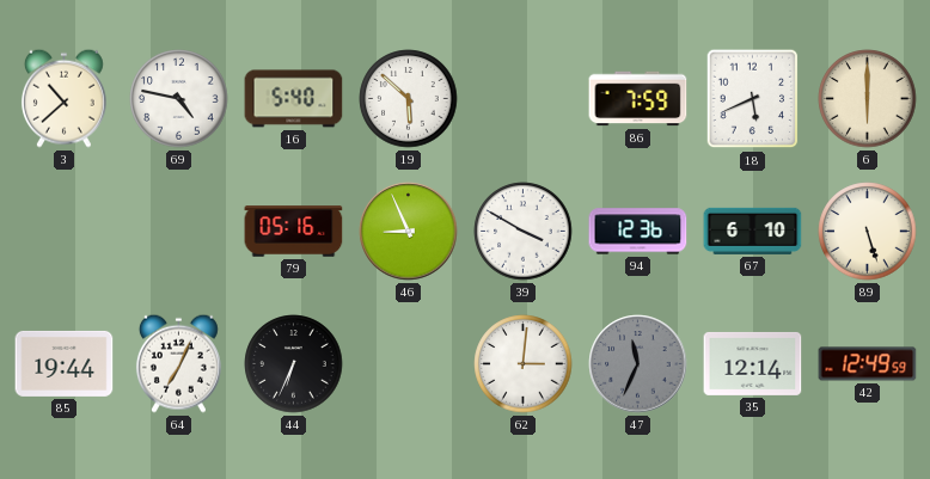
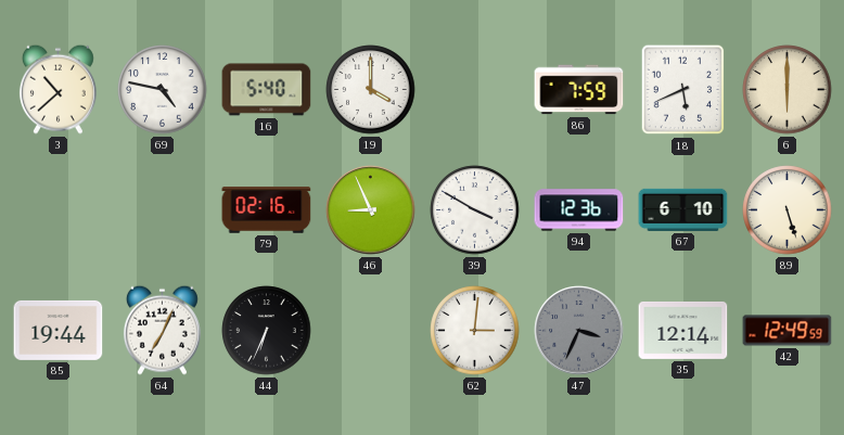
19: 5:52 -> 4:00 (371, 90)
79: 05:16 -> 02:16 (267, 210)
47: 11:34 -> 3:34 (579, 331)
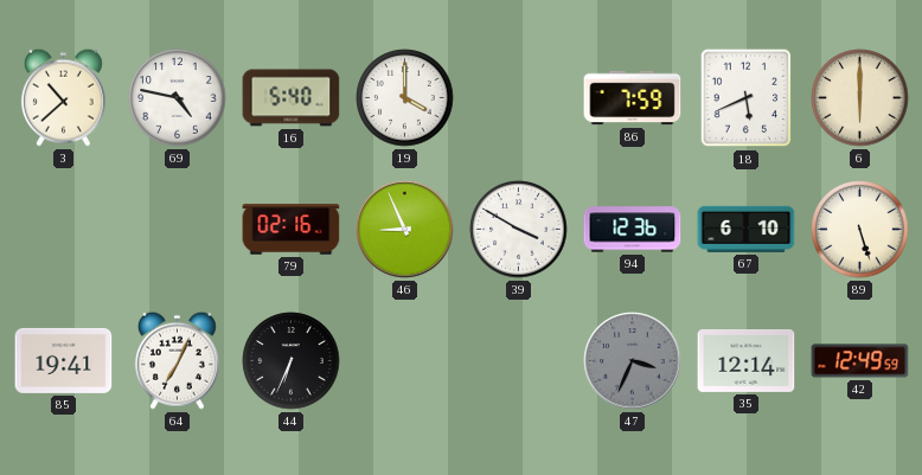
85: 19:44 -> 19:41 (64, 360)
62: 3:01 -> none (475, 331)
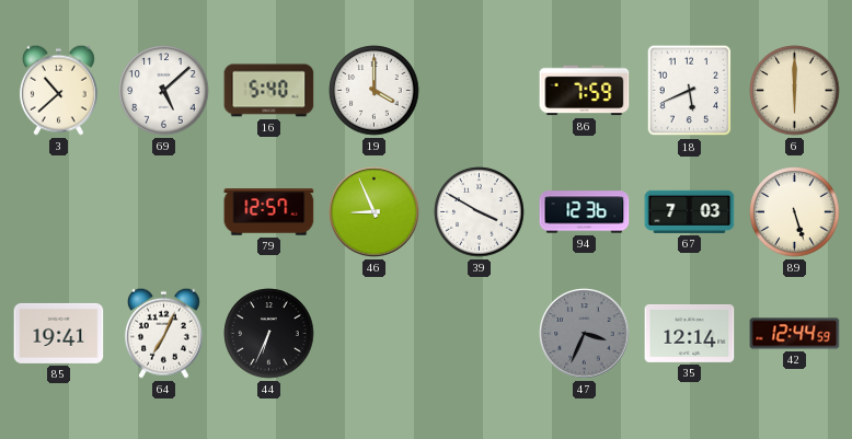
69: 4:47 -> 5:08 (164, 91)
79: 02:16 -> 12:57 (269, 212)
67: 6:10 -> 7:03 (690, 211)
42: 12:49 -> 12:44 (795, 334)
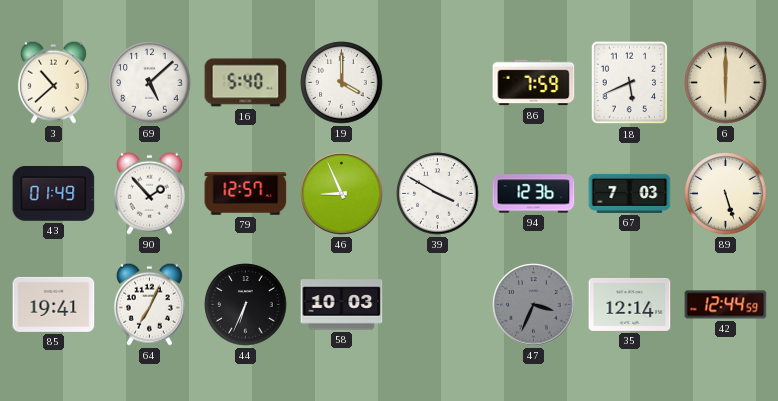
43: none -> 01:49 (54, 193)
90: none -> 1:53 (149, 193)
58: none -> 10:03 (342, 305)
